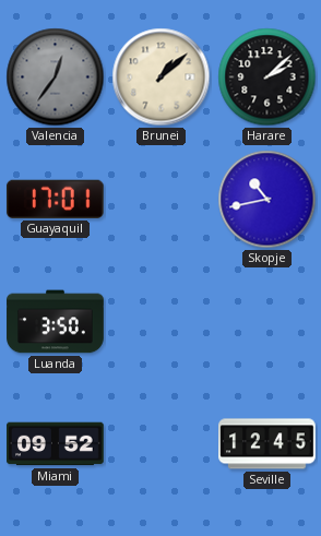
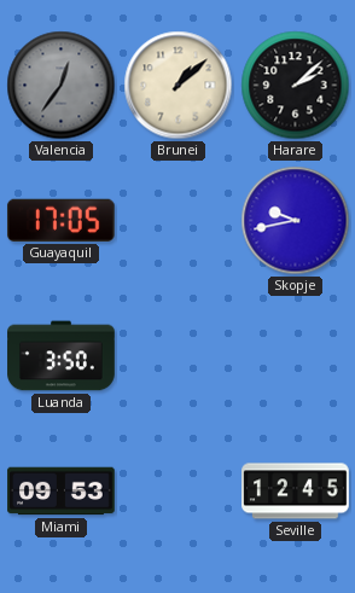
Guayaquil: 17:01 -> 17:05 (60, 220)
Skopje: 10:43 -> 9:43 (296, 221)
Miami: 09:52 -> 09:53 (62, 492)
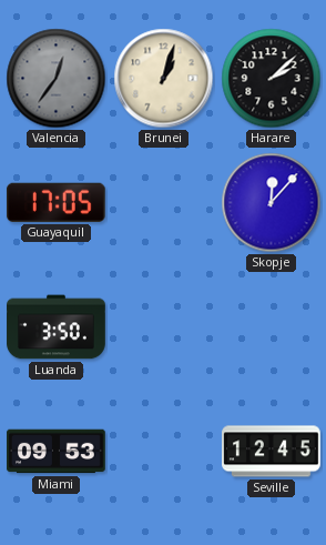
Brunei: 1:08 -> 1:03 (164, 79)
Skopje: 9:43 -> 12:07 (272, 203)
